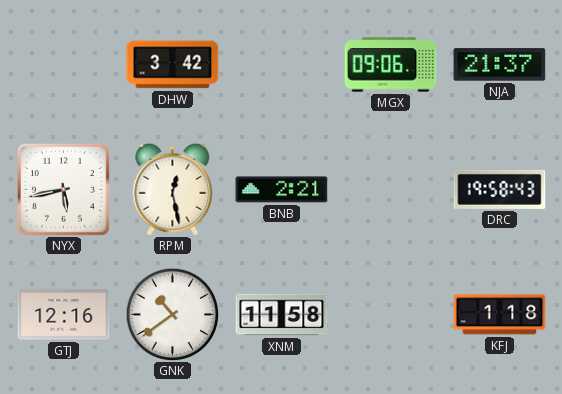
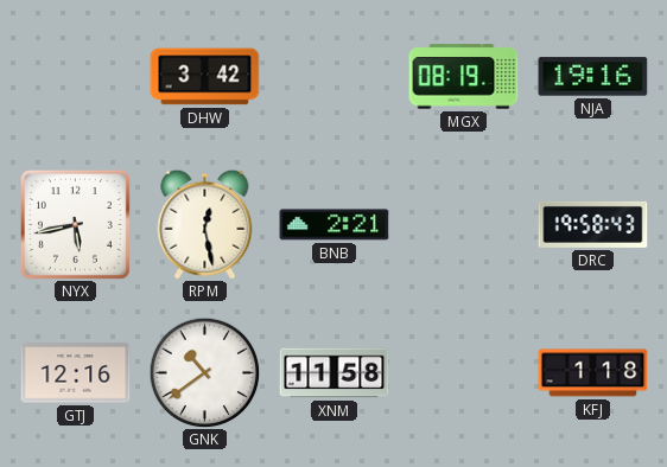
MGX: 09:06 -> 08:19 (464, 77)
NJA: 21:37 -> 19:16 (593, 77)
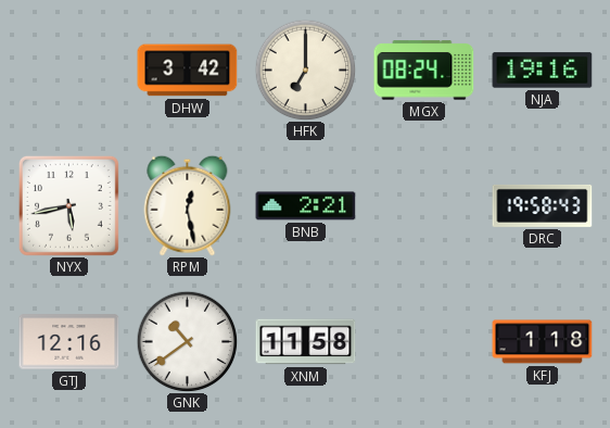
HFK: none -> 7:00 (305, 70)
MGX: 08:19 -> 08:24 (424, 71)
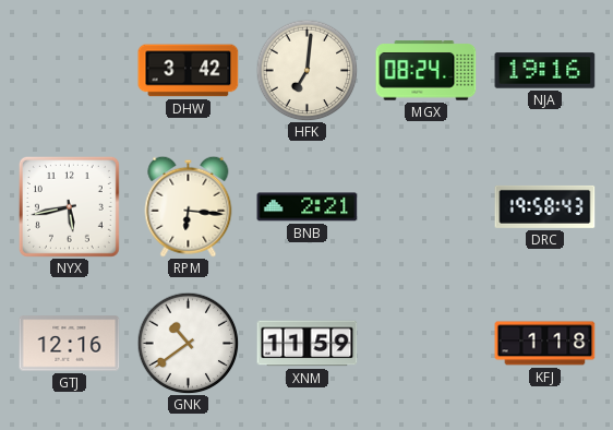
HFK: 7:00 -> 7:01 (306, 70)
RPM: 12:28 -> 6:16 (189, 206)
XNM: 11:58 -> 11:59 (308, 344)
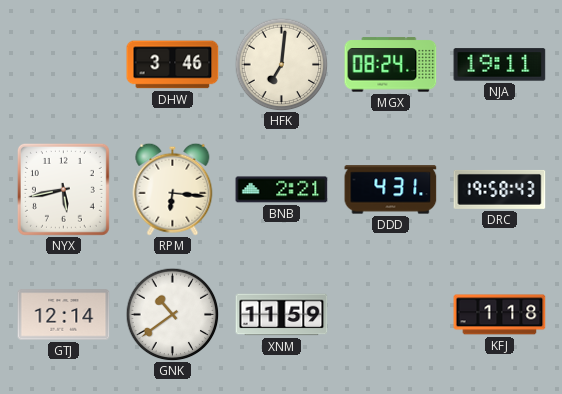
DHW: 3:42 -> 3:46 (173, 65)
NJA: 19:16 -> 19:11 (500, 65)
DDD: none -> 4:31 (391, 190)
GTJ: 12:16 -> 12:14 (64, 315)
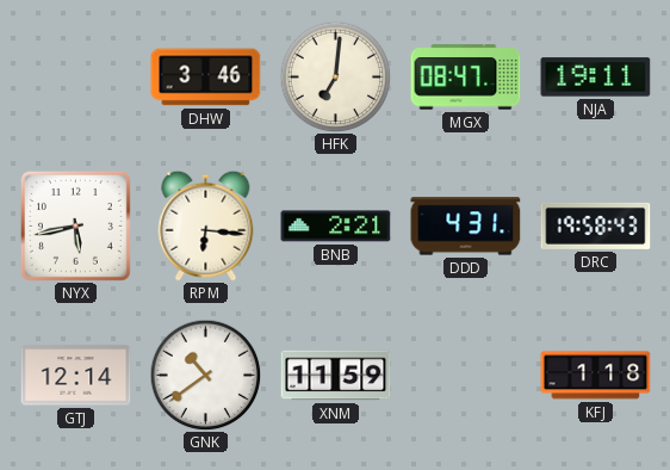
MGX: 08:24 -> 08:47 (466, 78)
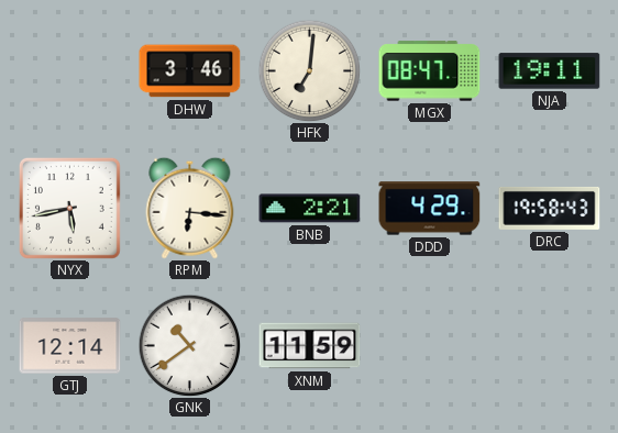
DDD: 4:31 -> 4:29 (430, 209)
KFJ: 1:18 -> none (596, 376)
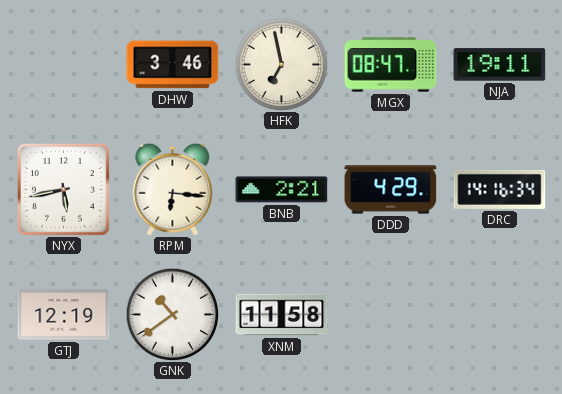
HFK: 7:01 -> 6:58 (281, 64)
DRC: 19:58 -> 14:16 (500, 189)
GTJ: 12:14 -> 12:19 (64, 315)
XNM: 11:59 -> 11:58 (282, 315)
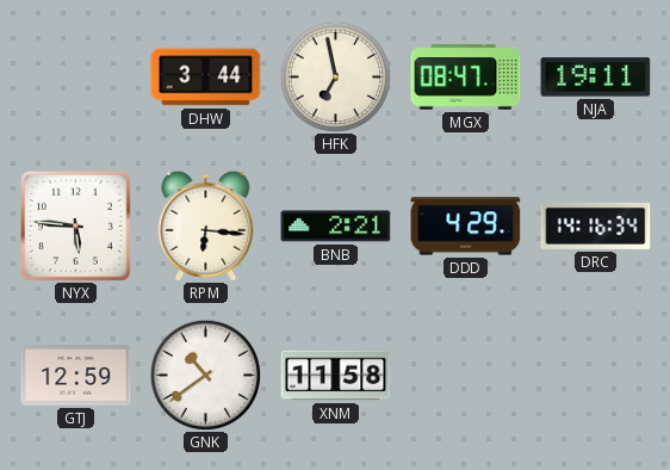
DHW: 3:46 -> 3:44 (206, 78)
NYX: 5:43 -> 5:46 (75, 225)
GTJ: 12:19 -> 12:59 (76, 376)
